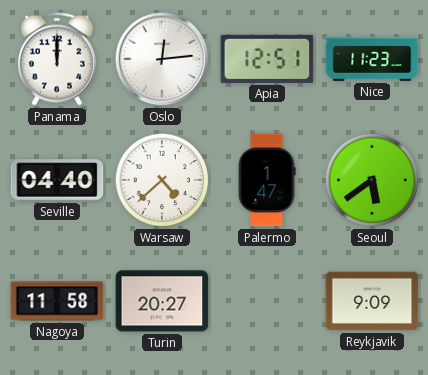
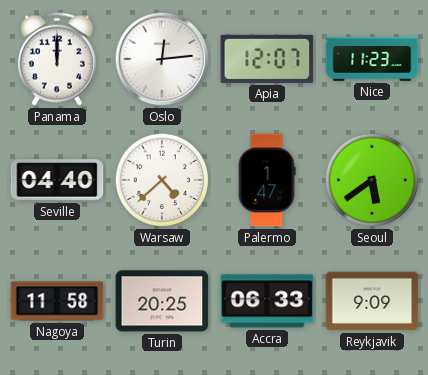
Apia: 12:51 -> 12:07 (267, 59)
Turin: 20:27 -> 20:25 (162, 301)
Accra: none -> 06:33 (267, 301)
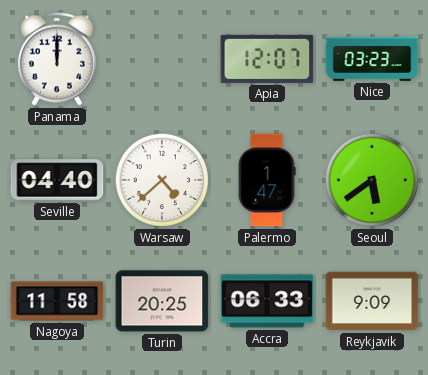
Oslo: 12:14 -> none (162, 59)
Nice: 11:23 -> 03:23 (372, 59)
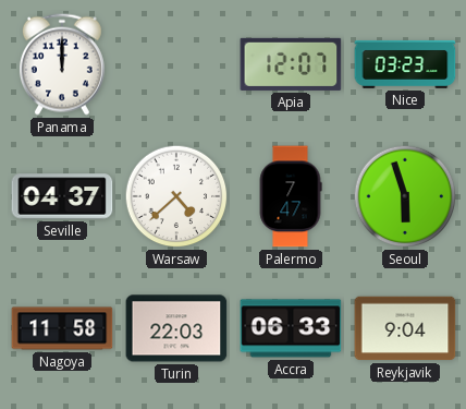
Seville: 04:40 -> 04:37 (62, 196)
Palermo: 1:47 -> 7:47 (291, 196)
Seoul: 5:39 -> 5:57 (405, 196)
Turin: 20:25 -> 22:03 (176, 328)
Reykjavik: 9:09 -> 9:04 (405, 328)
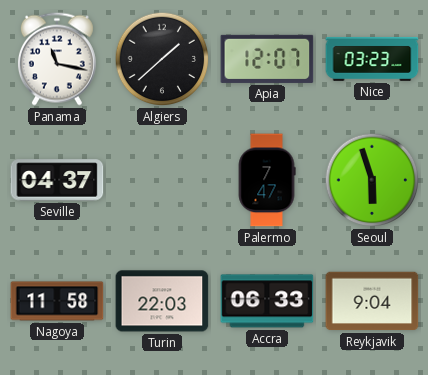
Panama: 12:00 -> 11:17 (57, 59)
Algiers: none -> 1:38 (162, 59)
Warsaw: 4:38 -> none (176, 196)
